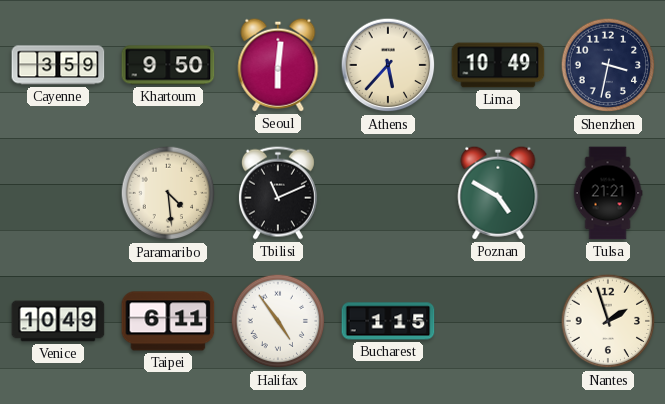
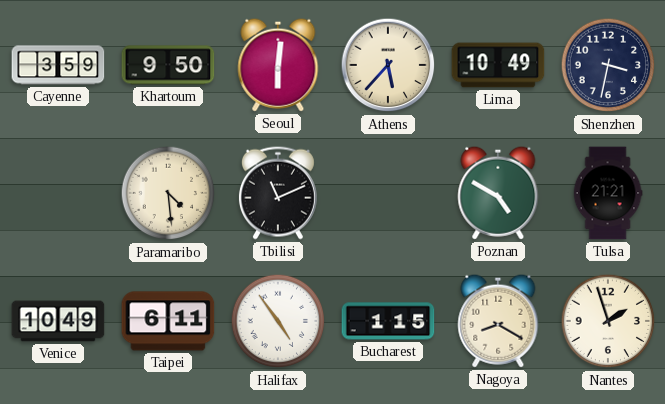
Nagoya: none -> 8:20 (498, 321)
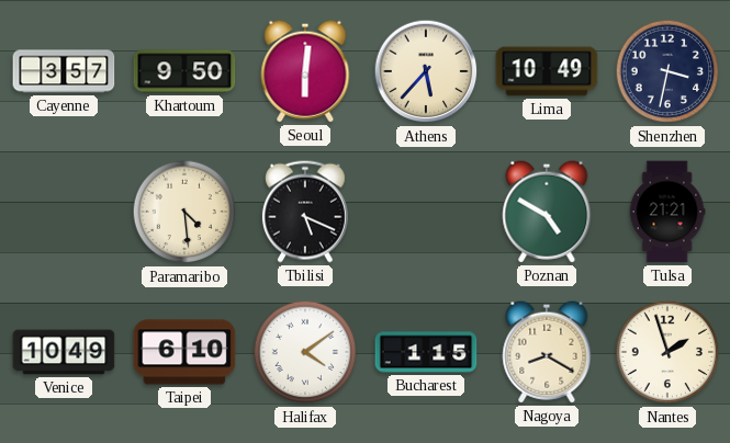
Cayenne: 3:59 -> 3:57 (64, 71)
Tbilisi: 11:11 -> 5:19 (305, 212)
Taipei: 6:11 -> 6:10 (184, 352)
Halifax: 4:54 -> 4:09 (305, 352)
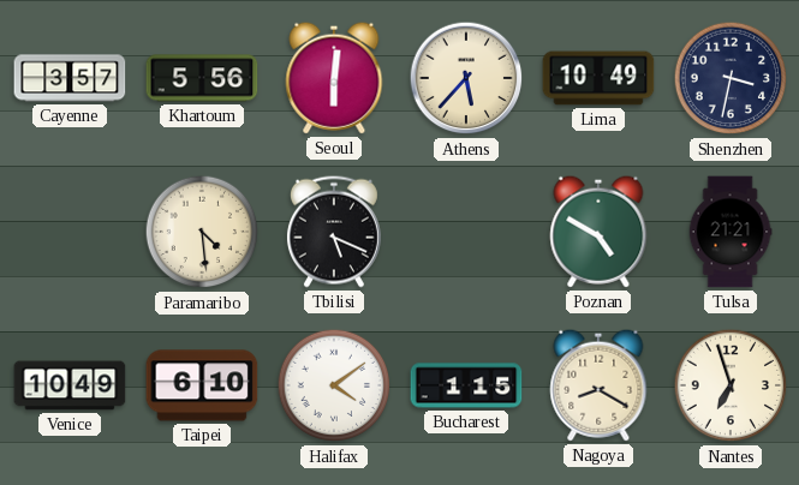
Khartoum: 9:50 -> 5:56 (202, 78)
Nantes: 1:57 -> 6:57 (731, 385)
